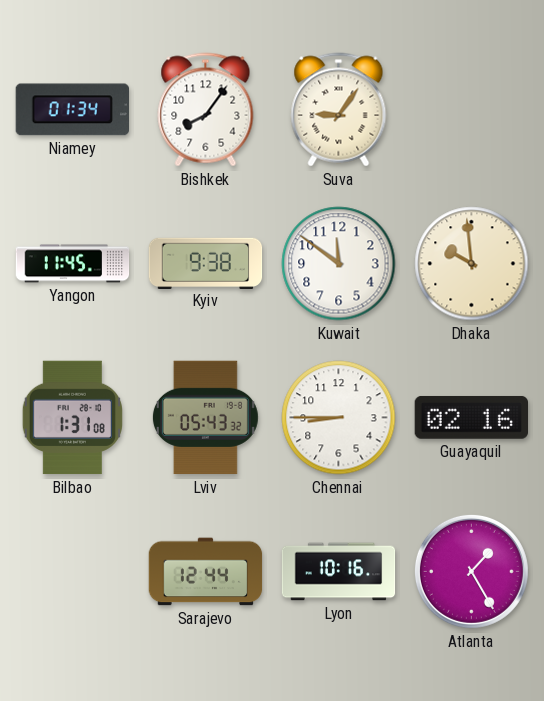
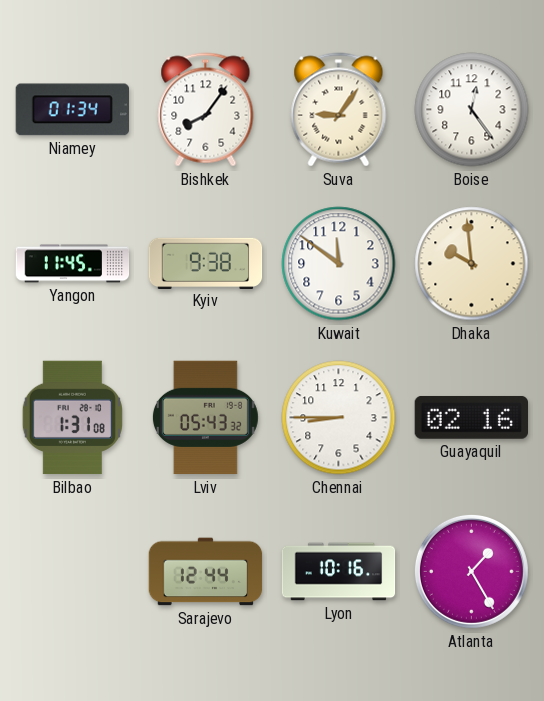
Boise: none -> 12:24 (472, 110)
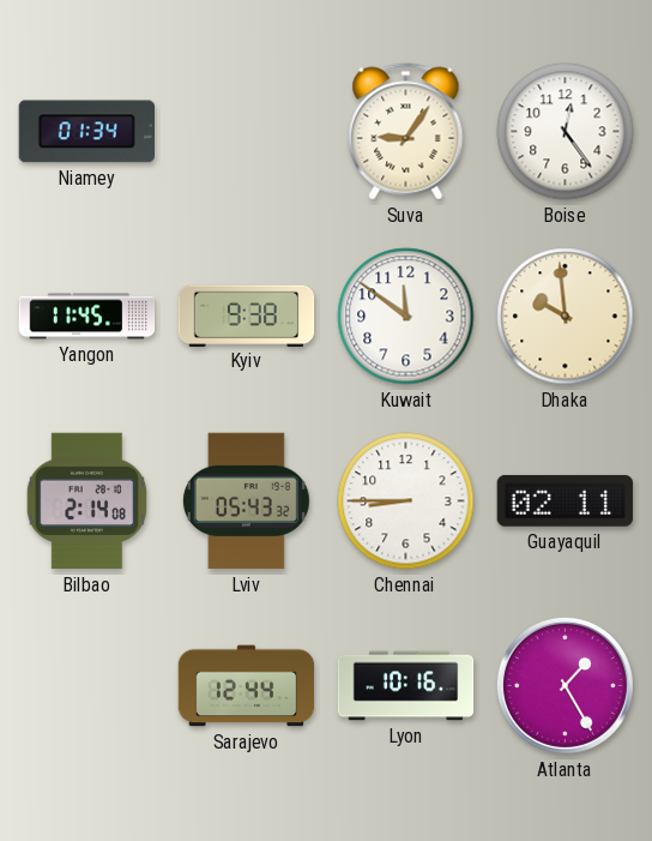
Bishkek: 8:06 -> none (206, 110)
Bilbao: 1:31 -> 2:14 (86, 501)
Guayaquil: 02:16 -> 02:11 (565, 500)
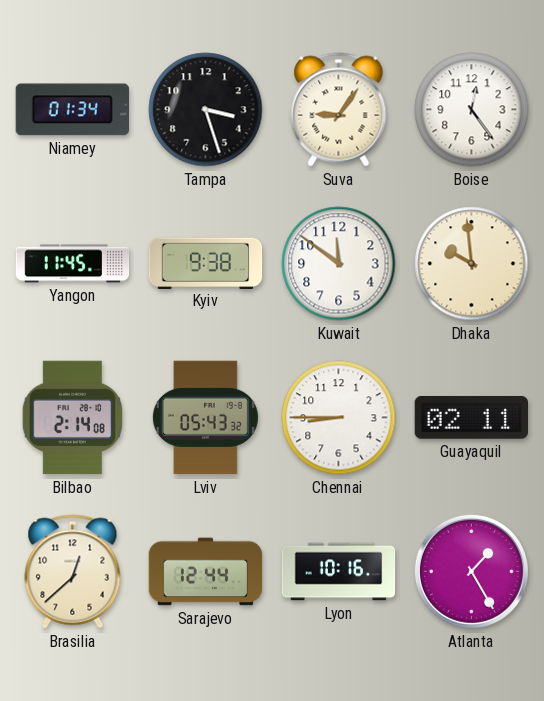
Tampa: none -> 3:27 (206, 110)
Brasilia: none -> 12:38 (73, 572)
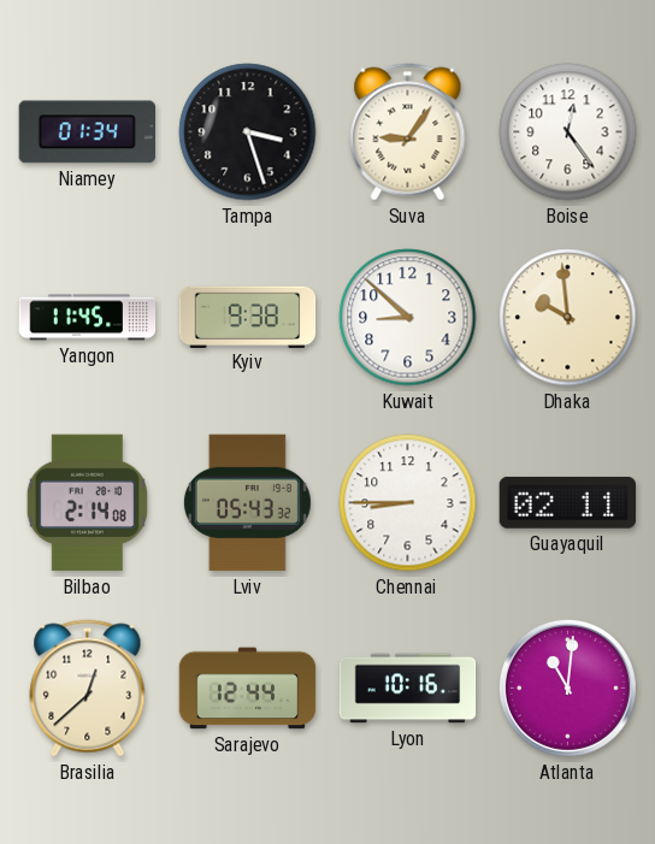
Kuwait: 11:51 -> 8:52 (408, 318)
Atlanta: 1:25 -> 11:01 (567, 687)
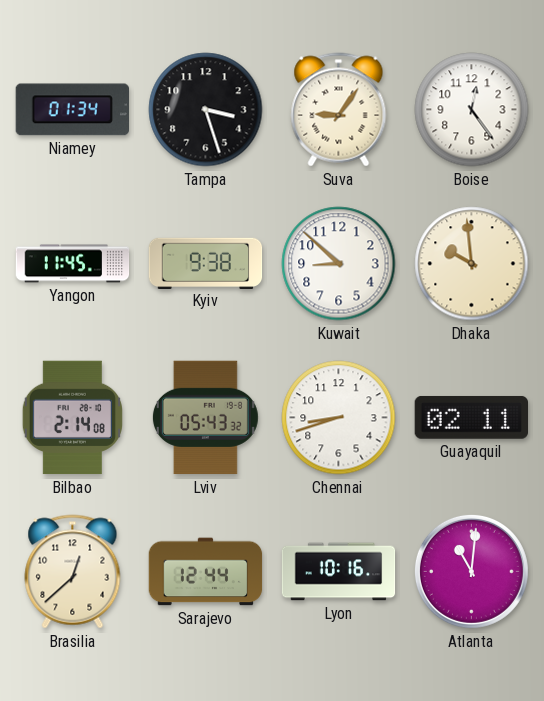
Chennai: 8:45 -> 8:42 (339, 418)
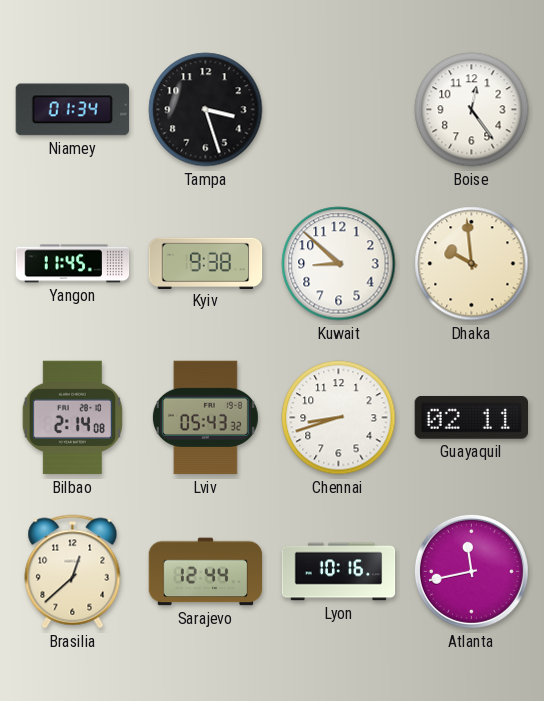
Suva: 9:06 -> none (339, 110)
Atlanta: 11:01 -> 11:43 (471, 571)
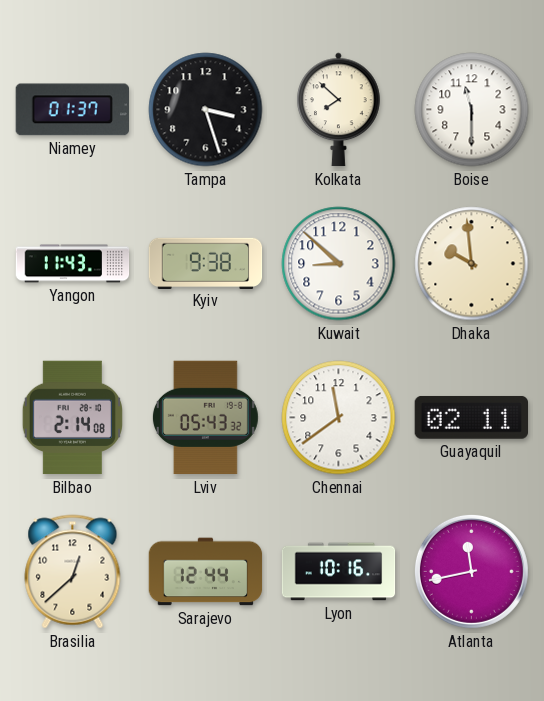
Niamey: 01:34 -> 01:37 (72, 110)
Kolkata: none -> 7:52 (339, 110)
Boise: 12:24 -> 11:30 (472, 110)
Yangon: 11:45 -> 11:43 (73, 264)
Chennai: 8:42 -> 11:39 (339, 418)
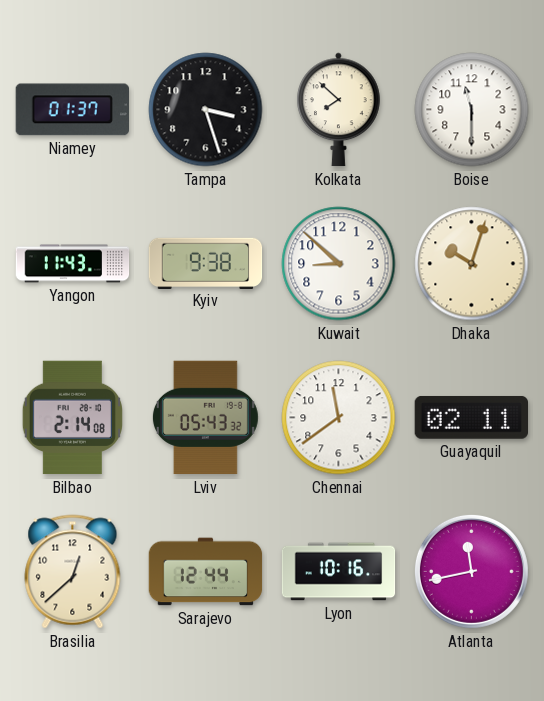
Dhaka: 9:59 -> 10:03 (472, 264)
